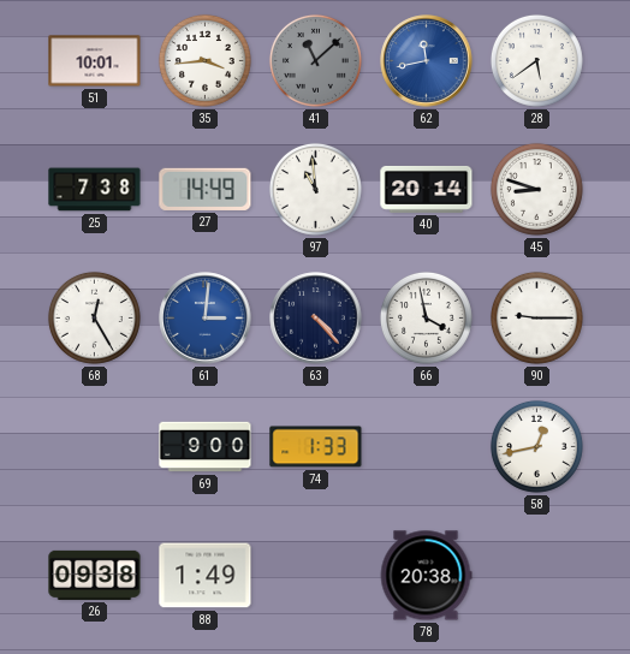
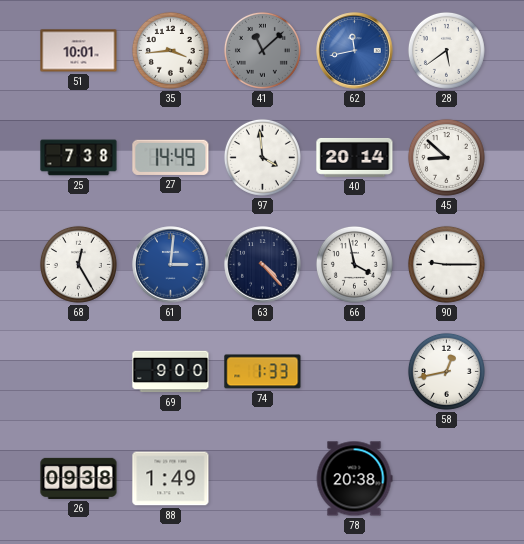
97: 10:59 -> 3:59 (262, 157)
45: 8:48 -> 8:52 (446, 157)
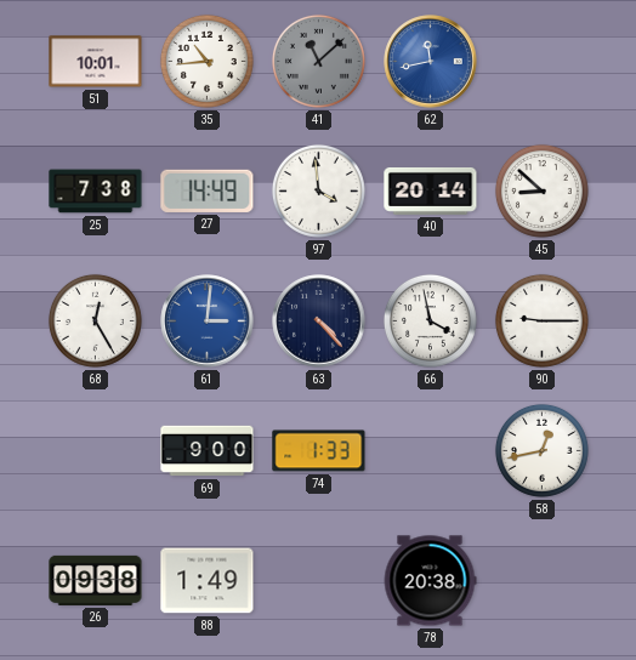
35: 3:44 -> 10:44 (206, 61)
28: 5:39 -> none (446, 50)
